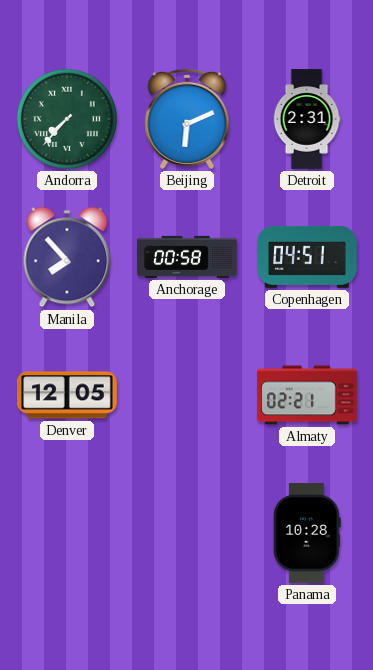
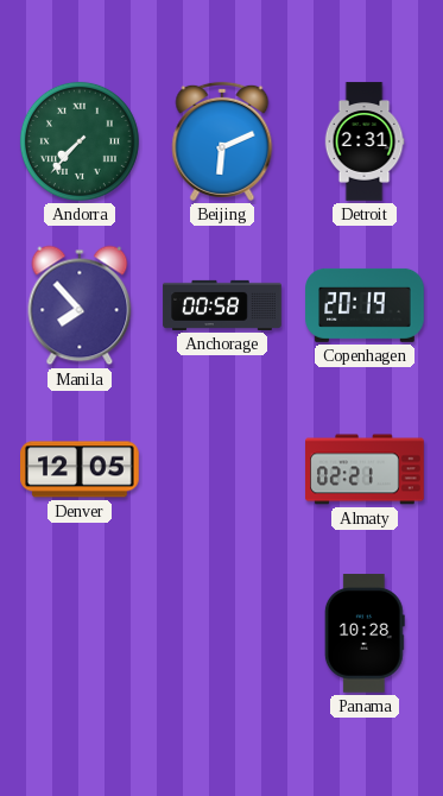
Copenhagen: 04:51 -> 20:19 (365, 305)
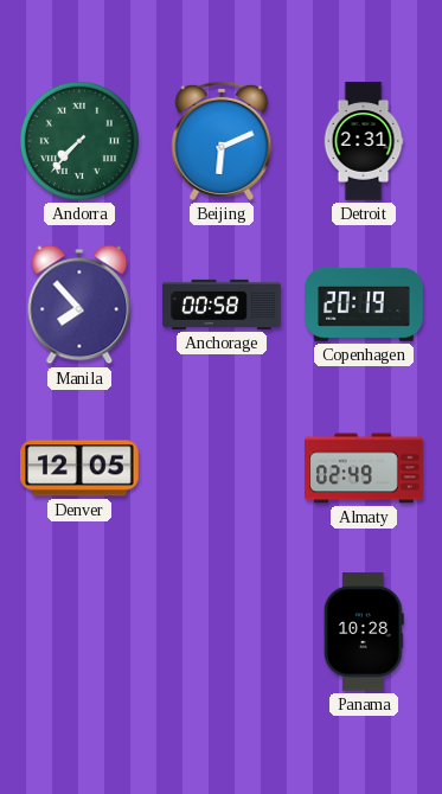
Almaty: 02:21 -> 02:49 (364, 468)
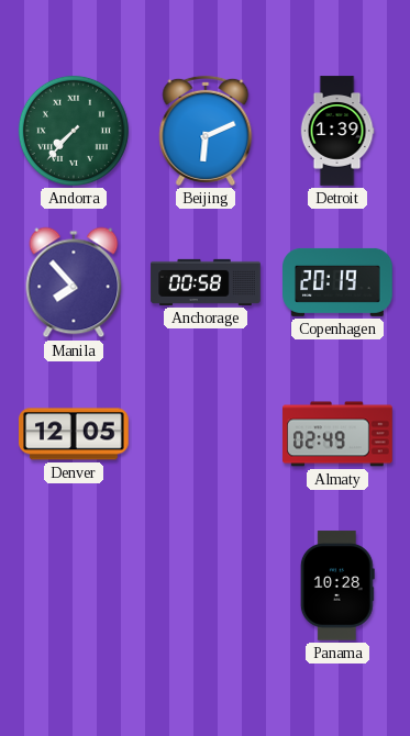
Detroit: 2:31 -> 1:39 (337, 131)
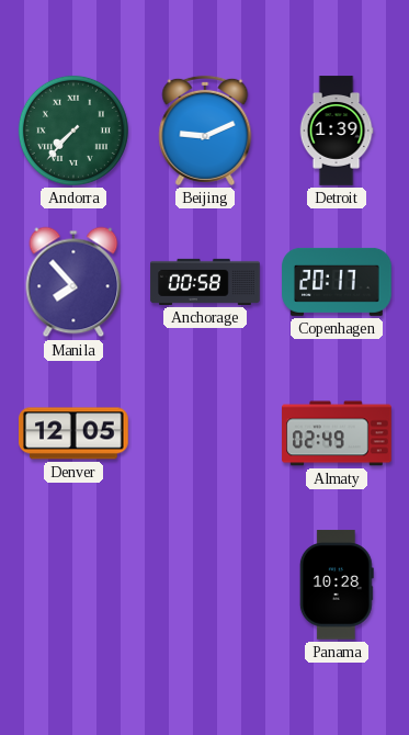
Beijing: 6:11 -> 9:11 (205, 131)
Copenhagen: 20:19 -> 20:17 (337, 282)
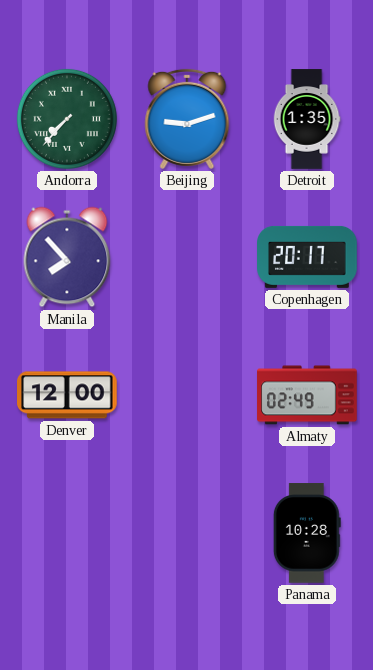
Beijing: 9:11 -> 9:12 (187, 119)
Detroit: 1:39 -> 1:35 (307, 119)
Anchorage: 00:58 -> none (205, 282)
Denver: 12:05 -> 12:00 (68, 395)
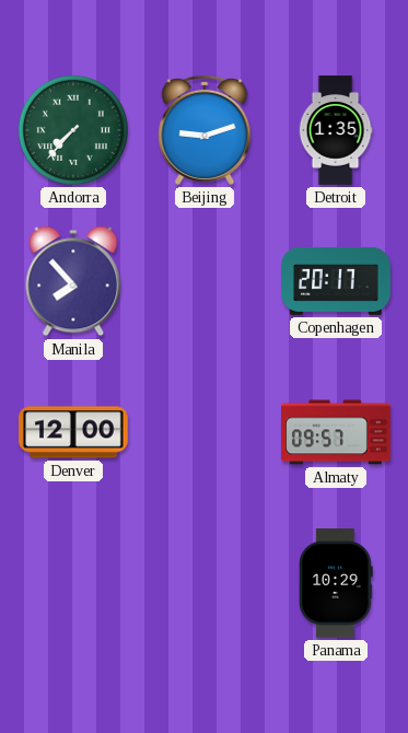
Almaty: 02:49 -> 09:57 (336, 432)
Panama: 10:28 -> 10:29 (336, 583)
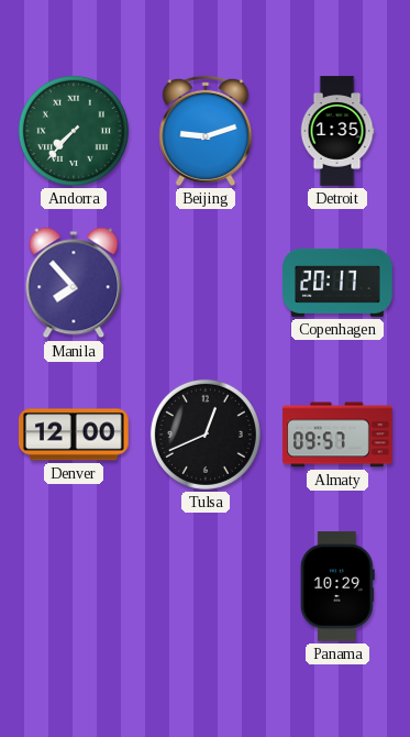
Tulsa: none -> 12:41 (206, 435)
